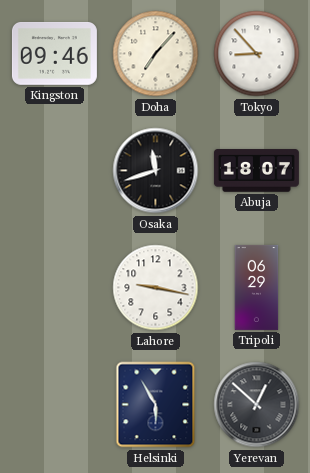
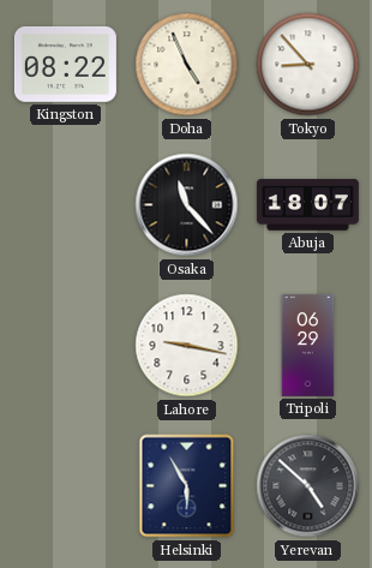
Kingston: 09:46 -> 08:22 (65, 64)
Doha: 7:07 -> 4:56 (187, 65)
Osaka: 11:42 -> 11:23 (187, 205)
Yerevan: 12:52 -> 4:52 (308, 486)
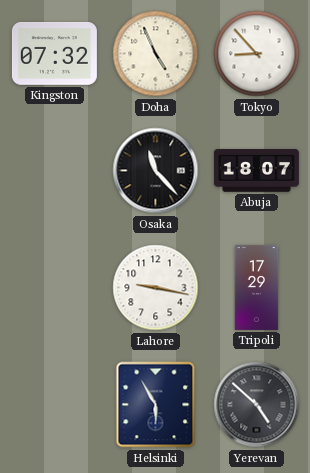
Kingston: 08:22 -> 07:32 (54, 53)
Tripoli: 06:29 -> 17:29 (257, 287)
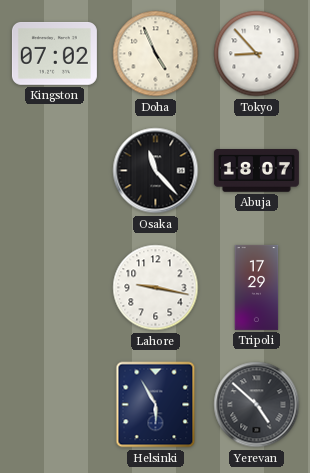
Kingston: 07:32 -> 07:02 (54, 53)
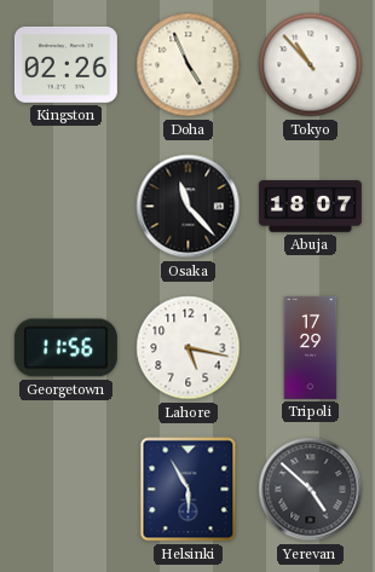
Kingston: 07:02 -> 02:26 (65, 64)
Tokyo: 8:53 -> 10:53 (311, 65)
Georgetown: none -> 11:56 (65, 348)
Lahore: 9:17 -> 5:17 (189, 348)
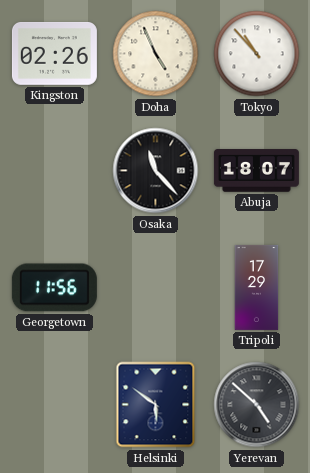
Lahore: 5:17 -> none (189, 348)
Helsinki: 5:55 -> 5:51 (156, 405)
